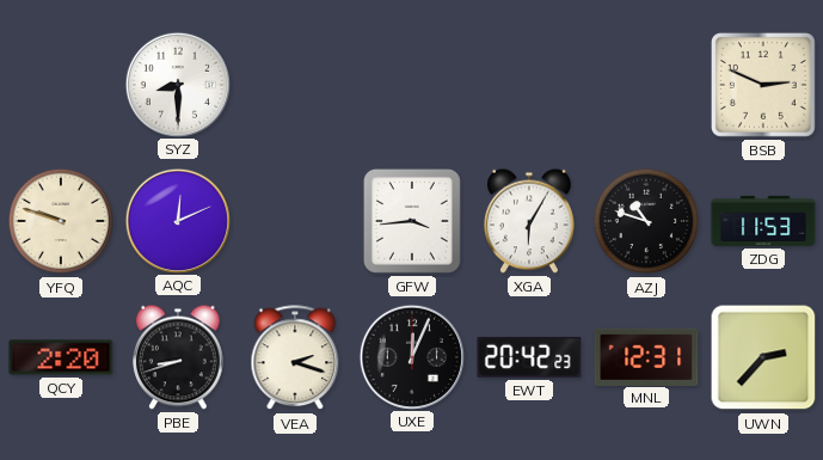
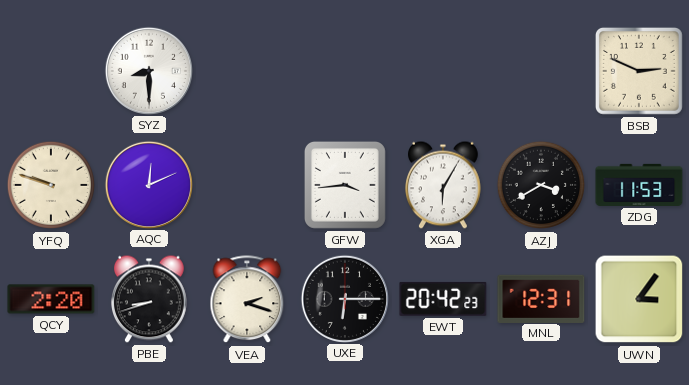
AZJ: 10:48 -> 3:40 (541, 185)
UXE: 12:04 -> 6:15 (344, 298)
UWN: 2:37 -> 3:06 (639, 299)
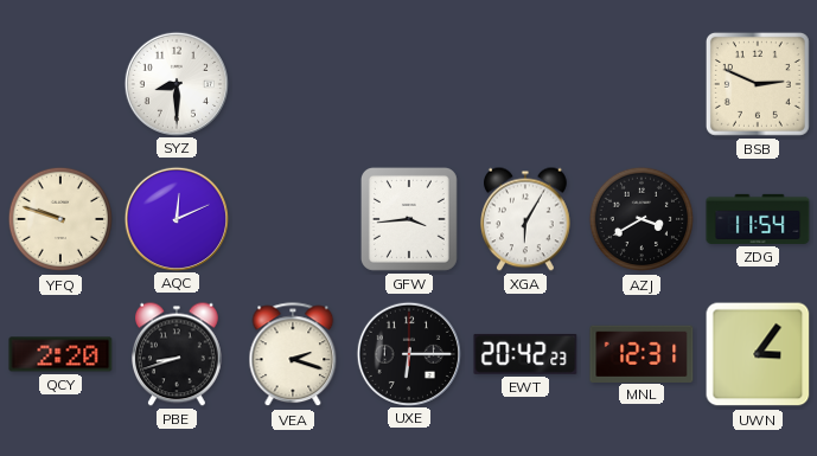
ZDG: 11:53 -> 11:54 (758, 219)
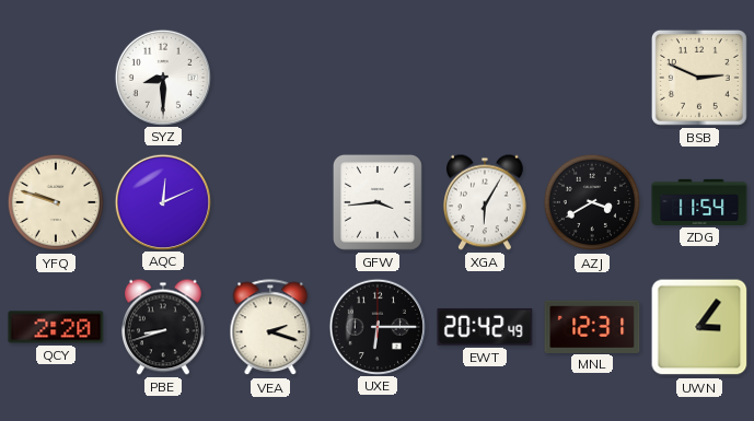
EWT: 20:42:23 -> 20:42:49 (485, 327)
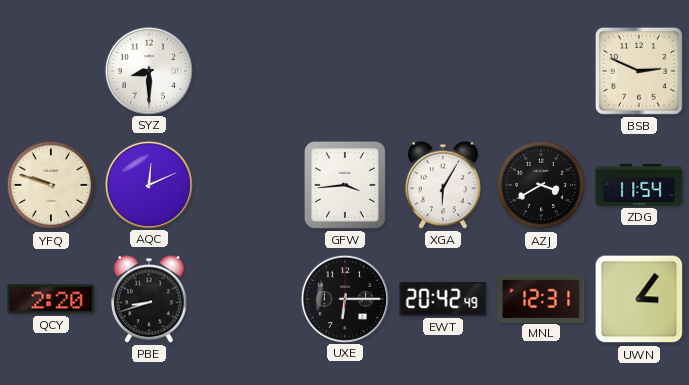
VEA: 2:18 -> none (270, 328)
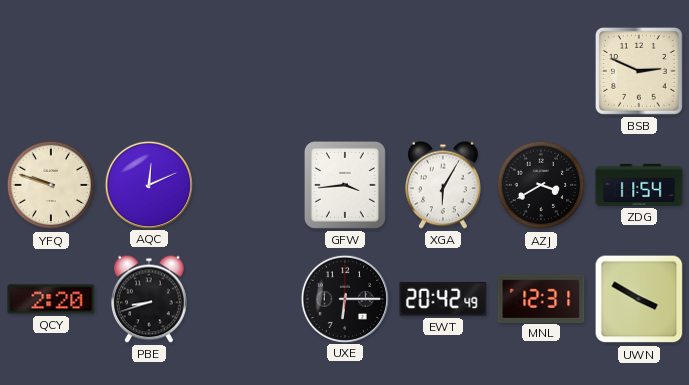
SYZ: 8:30 -> none (148, 70)
UWN: 3:06 -> 3:50 (639, 299)
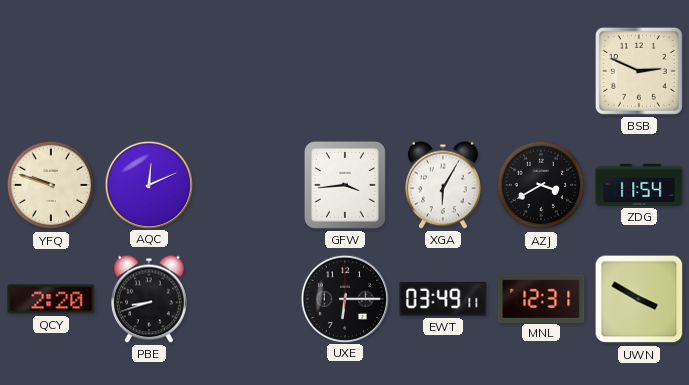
EWT: 20:42 -> 03:49 (443, 299)
